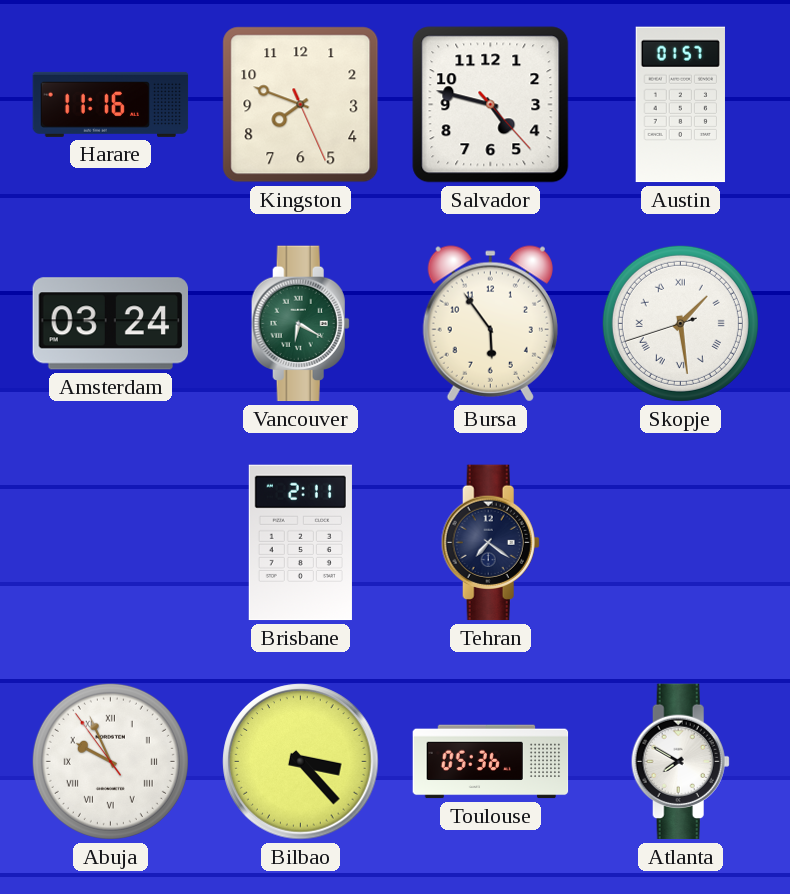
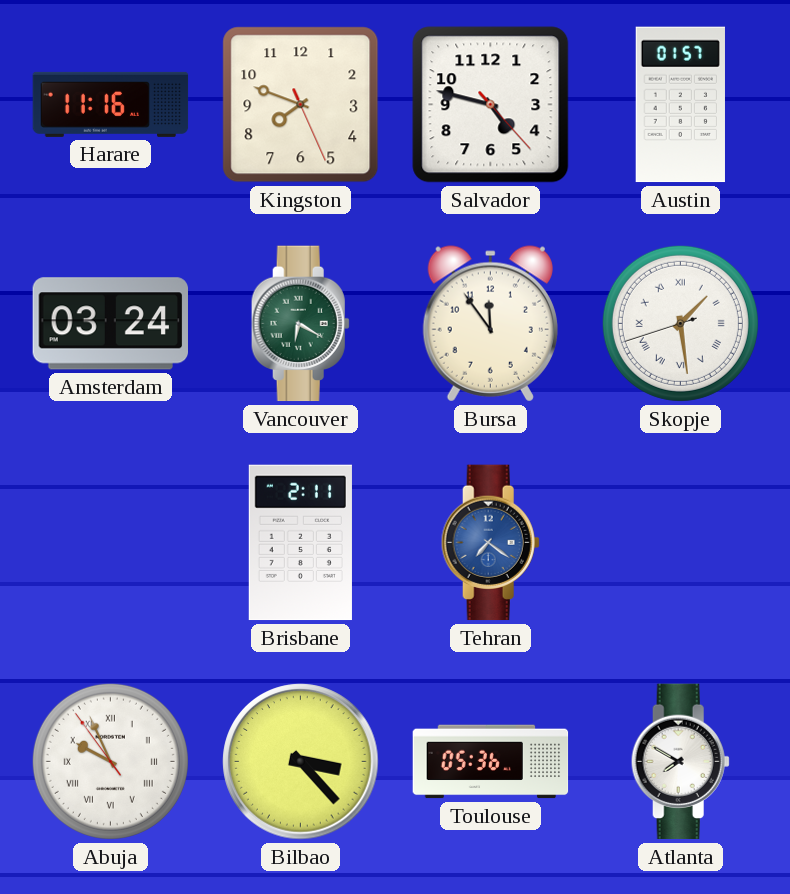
Bursa: 5:54 -> 11:54 (490, 324)
Tehran dial: navy -> blue (490, 543)
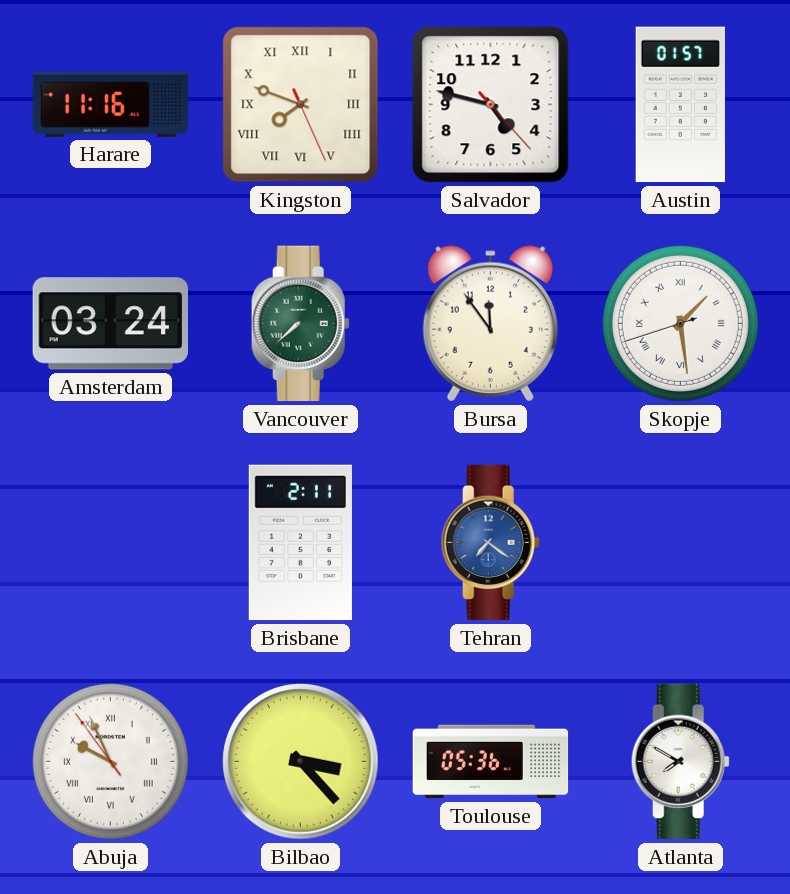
Kingston numerals: Arabic -> Roman (301, 105)
Vancouver: 6:20 -> 7:38 (300, 324)
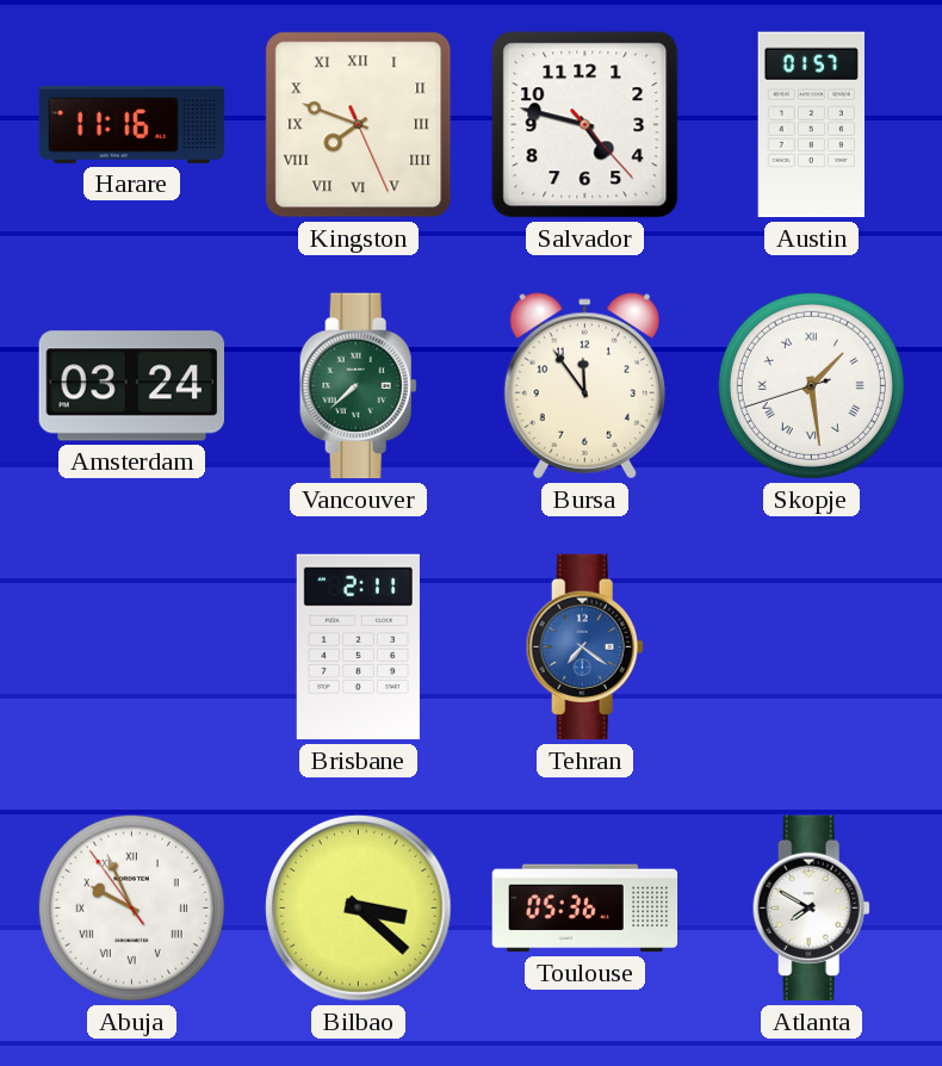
Bilbao: 3:23 -> 3:22 (359, 909)
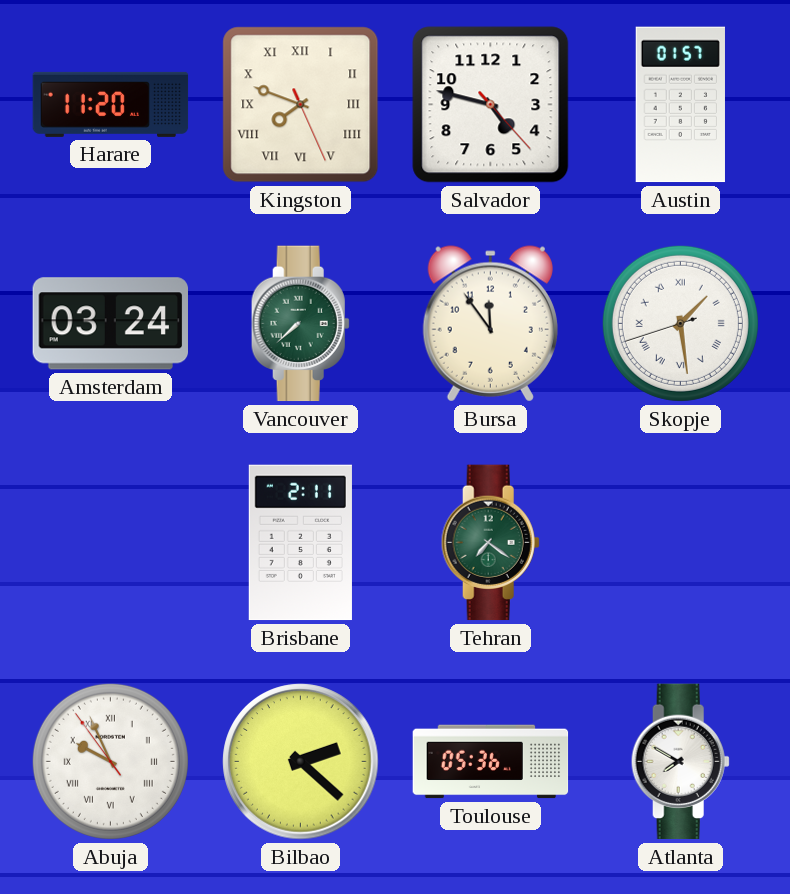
Harare: 11:16 -> 11:20 (111, 104)
Tehran dial: blue -> green (490, 543)
Bilbao: 3:22 -> 2:22 (301, 762)
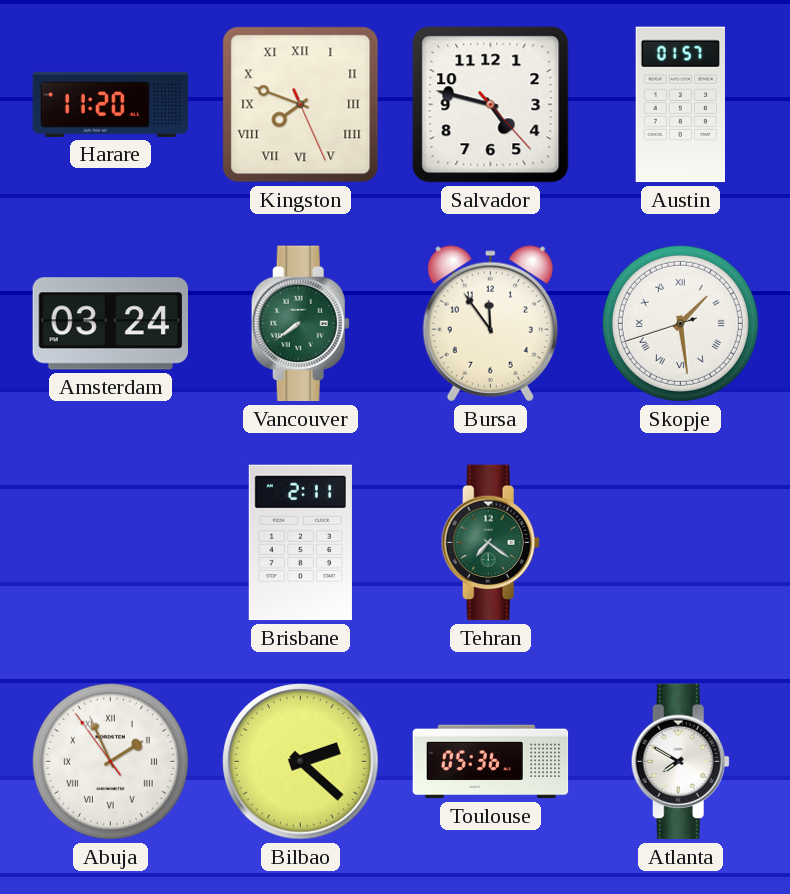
Vancouver: 7:38 -> 7:39 (300, 324)
Abuja: 9:55 -> 1:55 (110, 761)
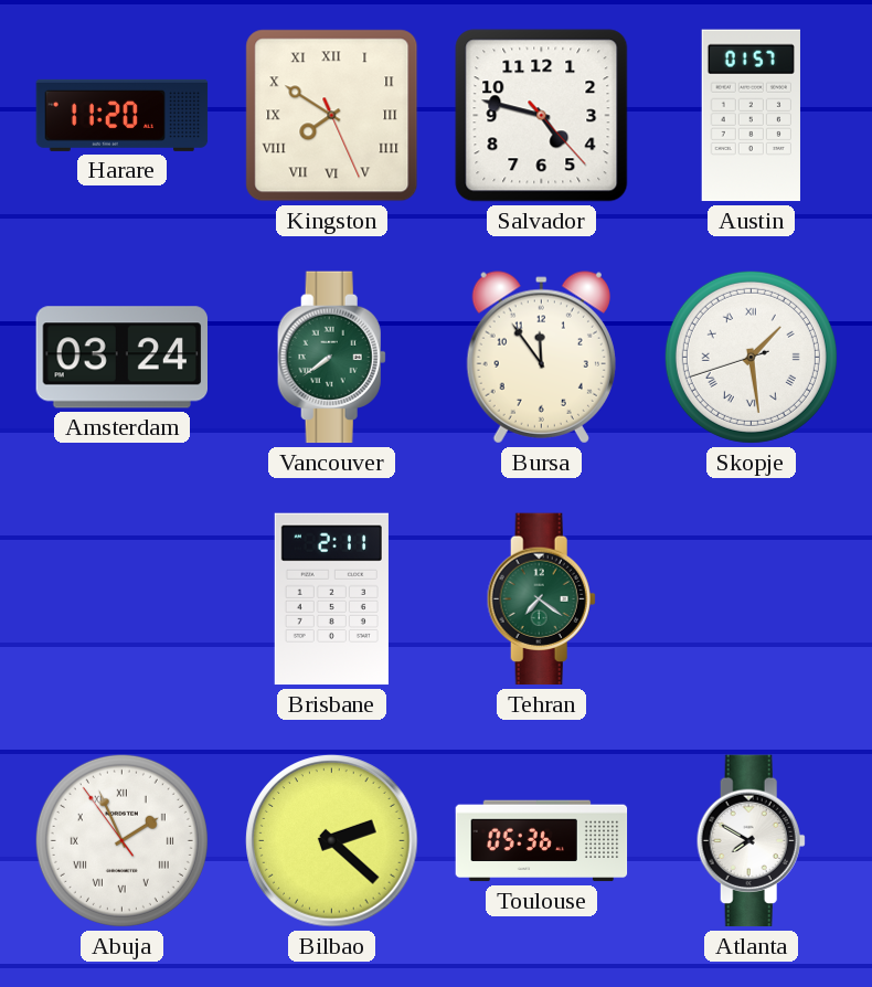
Kingston: 7:48 -> 7:50 (332, 116)
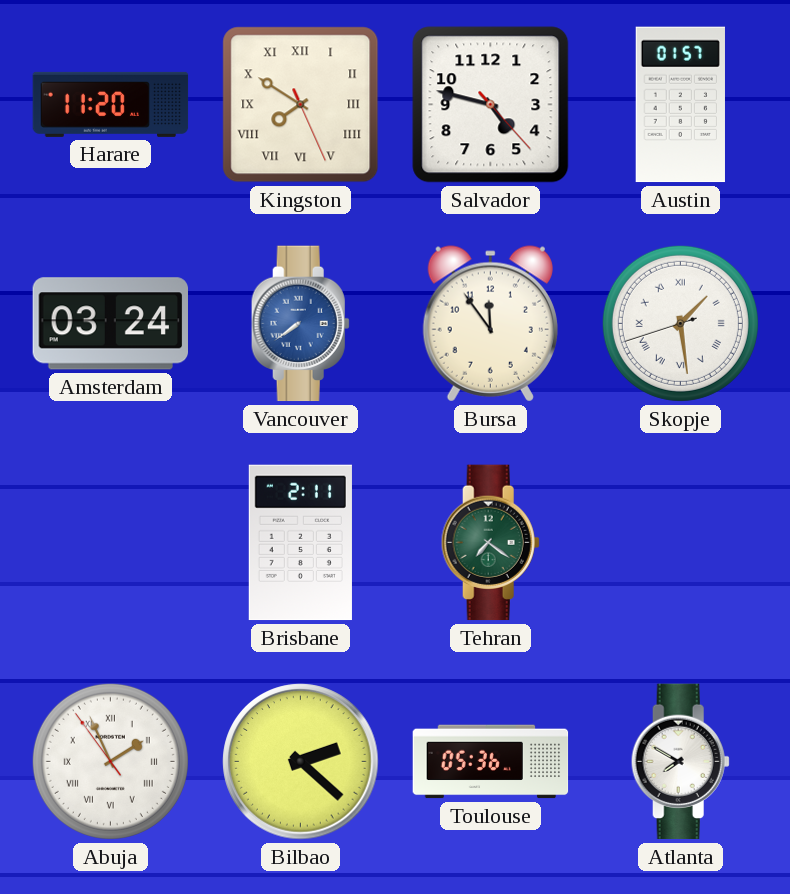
Vancouver dial: green -> blue (300, 324)
